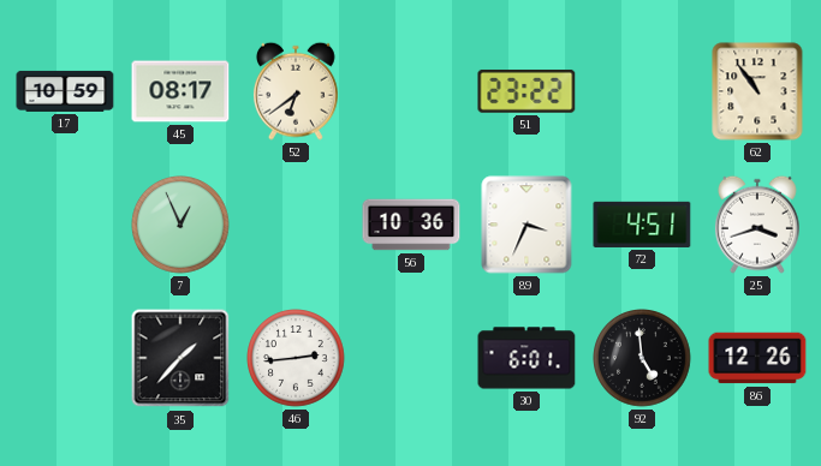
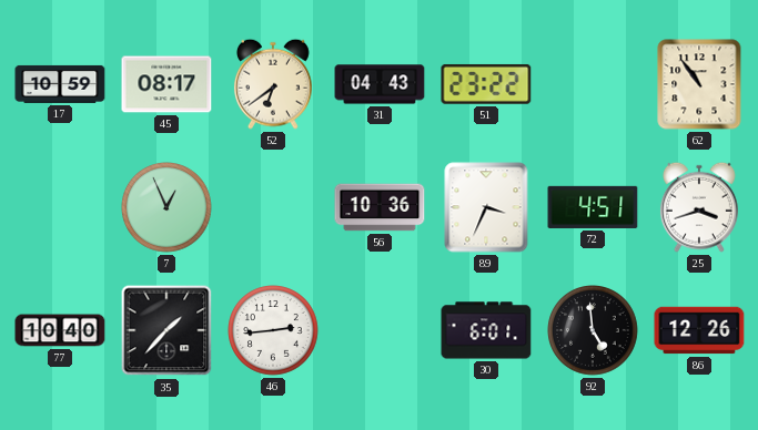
31: none -> 04:43 (380, 84)
77: none -> 10:40 (60, 330)
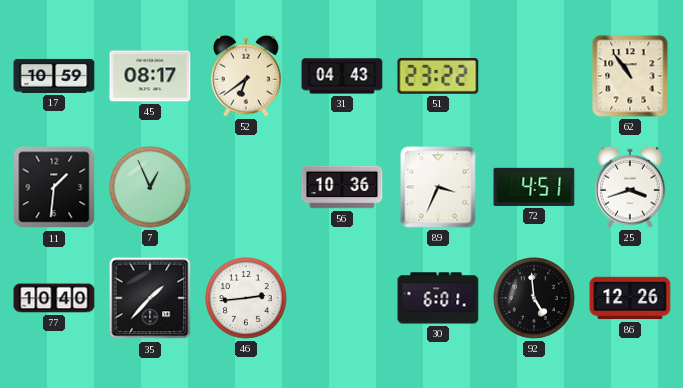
11: none -> 1:31 (54, 187)
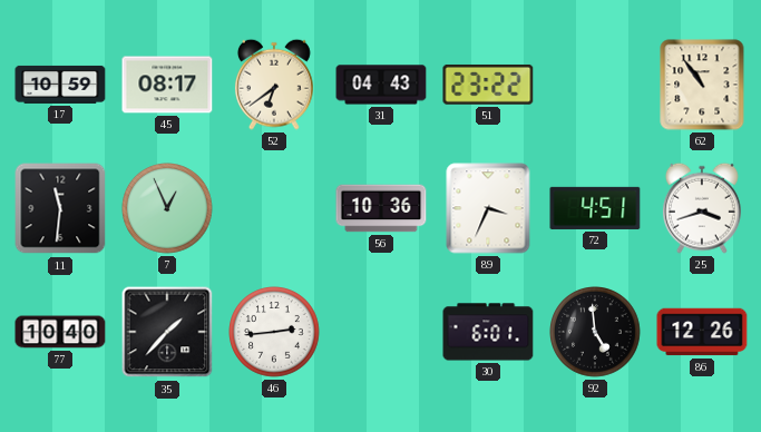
11: 1:31 -> 11:31 (60, 208)
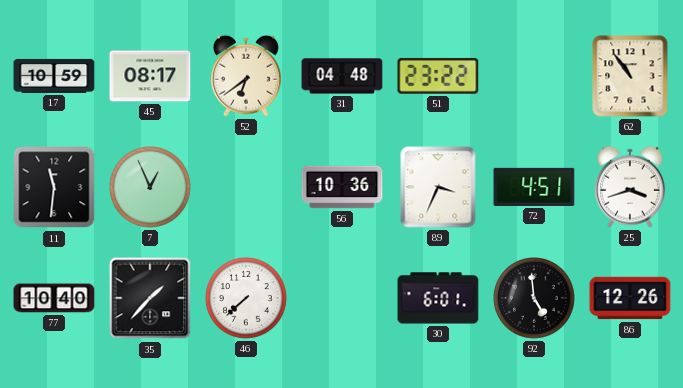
31: 04:43 -> 04:48 (342, 76)
46: 2:44 -> 7:38 (247, 299)
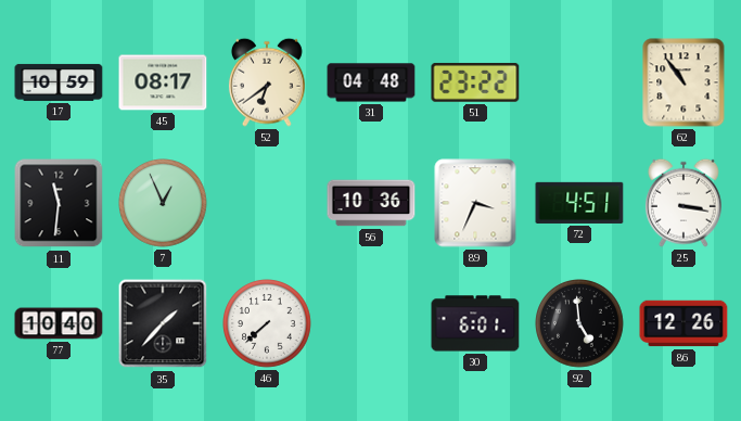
25: 3:42 -> 3:17 (683, 203)
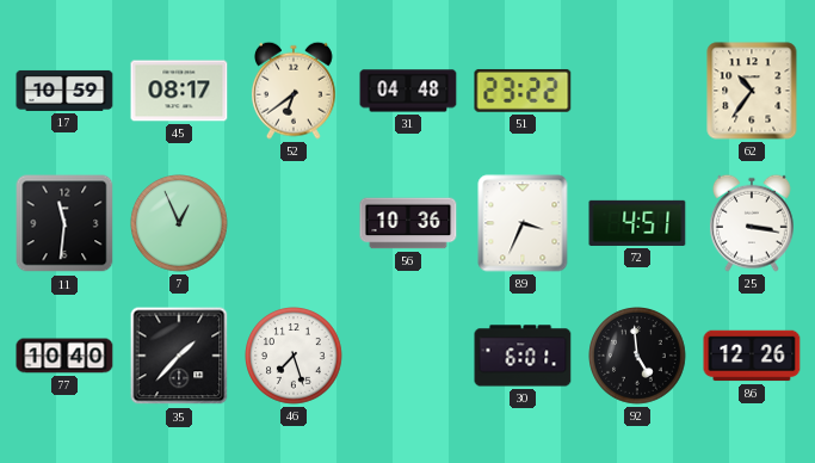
62: 10:54 -> 10:36 (752, 91)
46: 7:38 -> 7:27 (295, 357)
